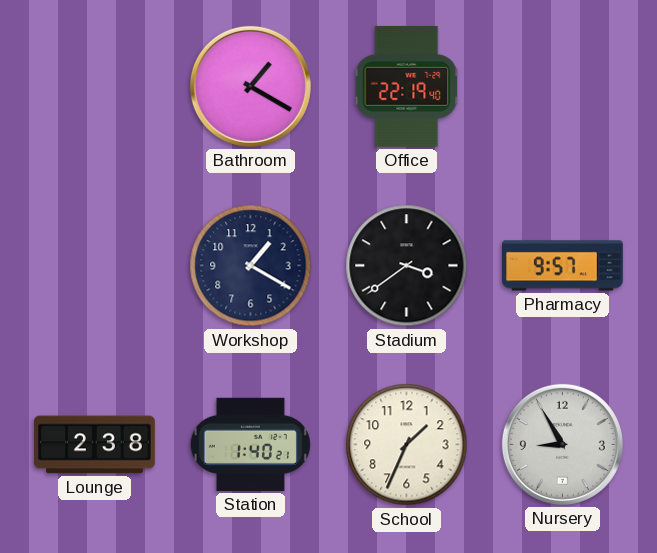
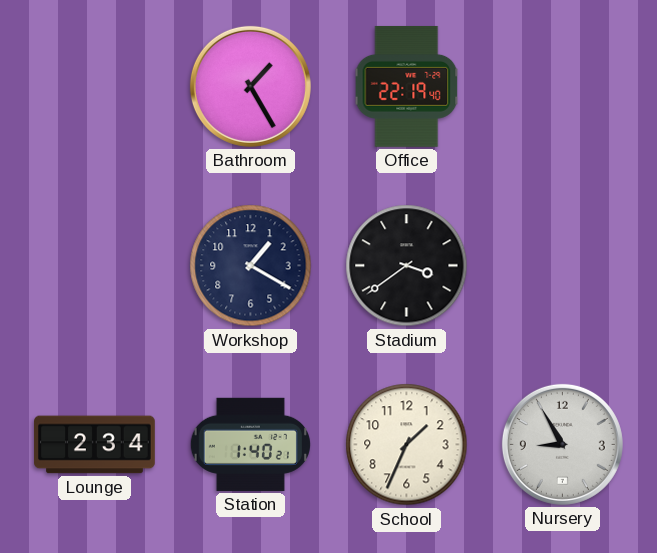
Bathroom: 1:20 -> 1:25 (250, 86)
Pharmacy: 9:57 -> none (563, 266)
Lounge: 2:38 -> 2:34 (95, 445)
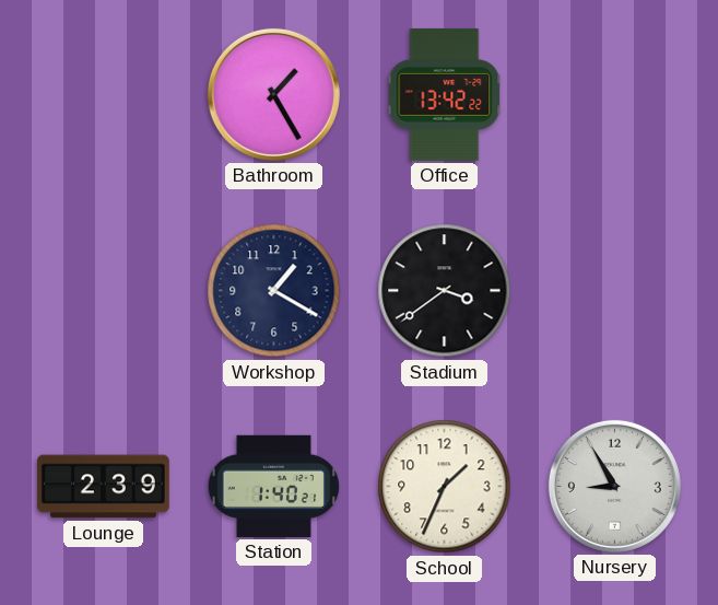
Office: 22:19 -> 13:42 (445, 95)
Lounge: 2:34 -> 2:39 (104, 487)
